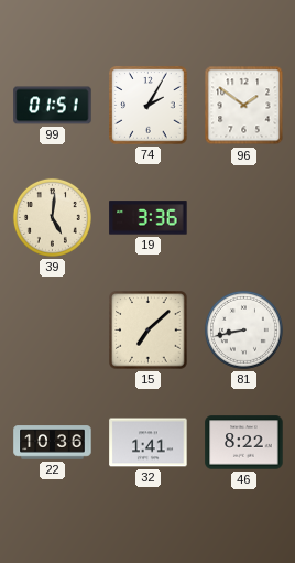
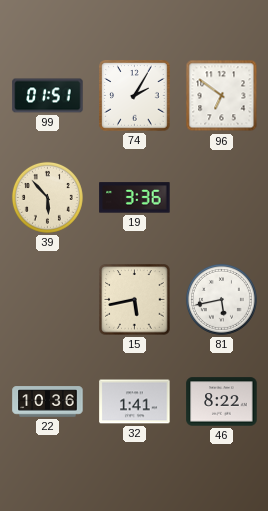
96: 1:51 -> 6:51 (222, 96)
39: 5:01 -> 5:53 (47, 197)
15: 7:08 -> 5:43 (135, 300)
81: 8:43 -> 5:43 (221, 299)
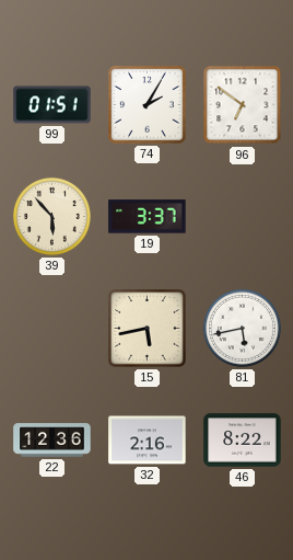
19: 3:36 -> 3:37 (148, 217)
22: 10:36 -> 12:36 (52, 441)
32: 1:41 -> 2:16 (148, 441)
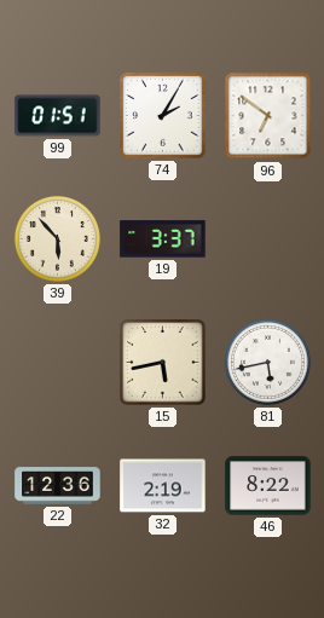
32: 2:16 -> 2:19 (163, 486)
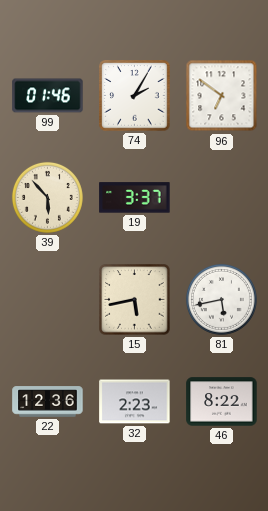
99: 01:51 -> 01:46 (48, 96)
32: 2:19 -> 2:23 (135, 402)
